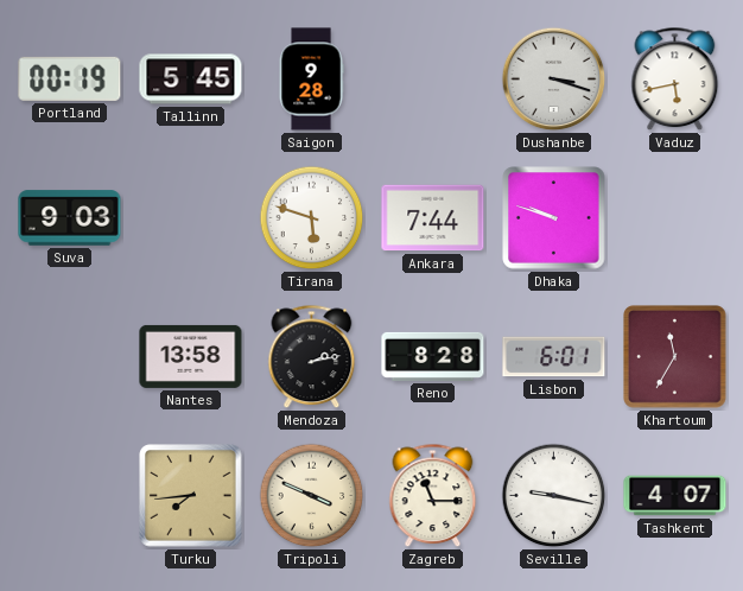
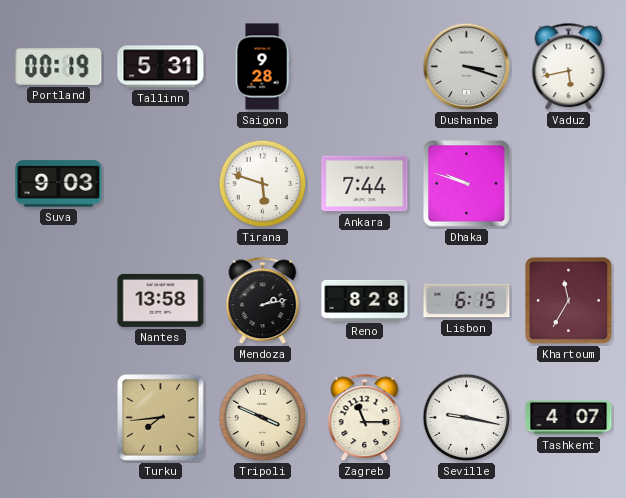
Tallinn: 5:45 -> 5:31 (161, 67)
Lisbon: 6:01 -> 6:15 (467, 301)
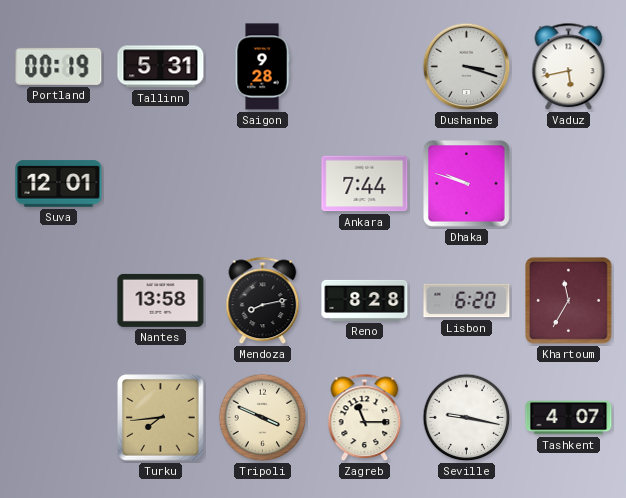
Suva: 9:03 -> 12:01 (59, 184)
Tirana: 5:48 -> none (263, 184)
Mendoza: 2:13 -> 8:13 (263, 301)
Lisbon: 6:15 -> 6:20 (467, 301)
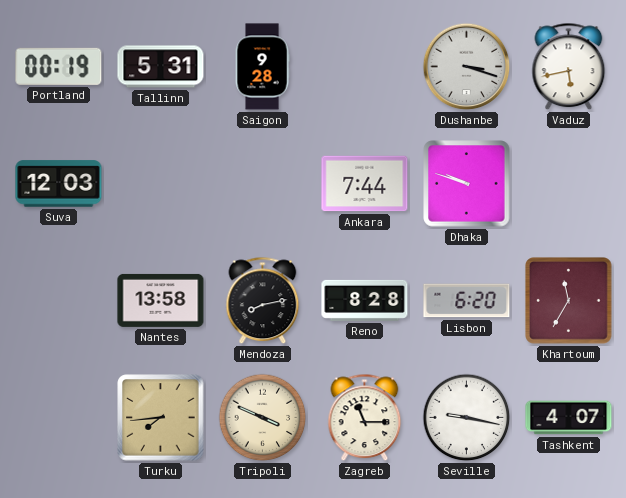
Suva: 12:01 -> 12:03 (59, 184)
